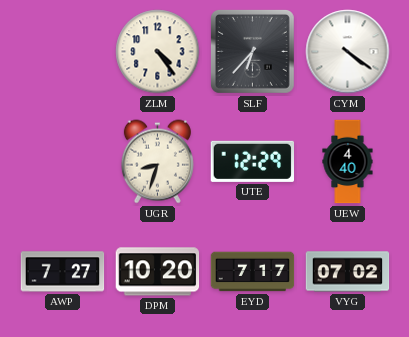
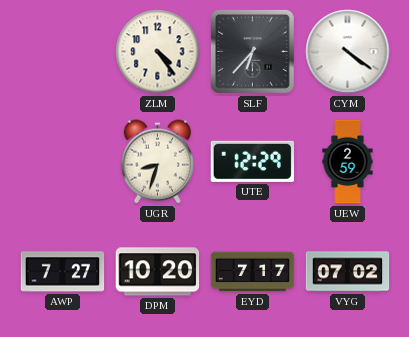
UEW: 4:40 -> 2:59 (348, 162)
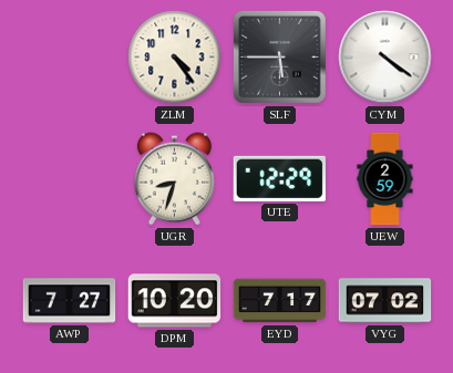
SLF: 6:37 -> 5:45 (279, 56)
